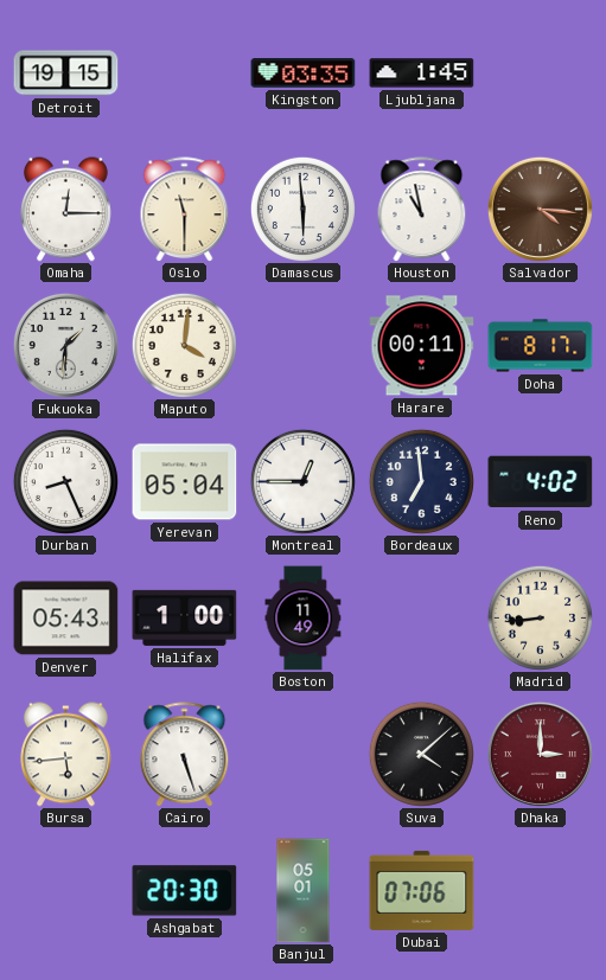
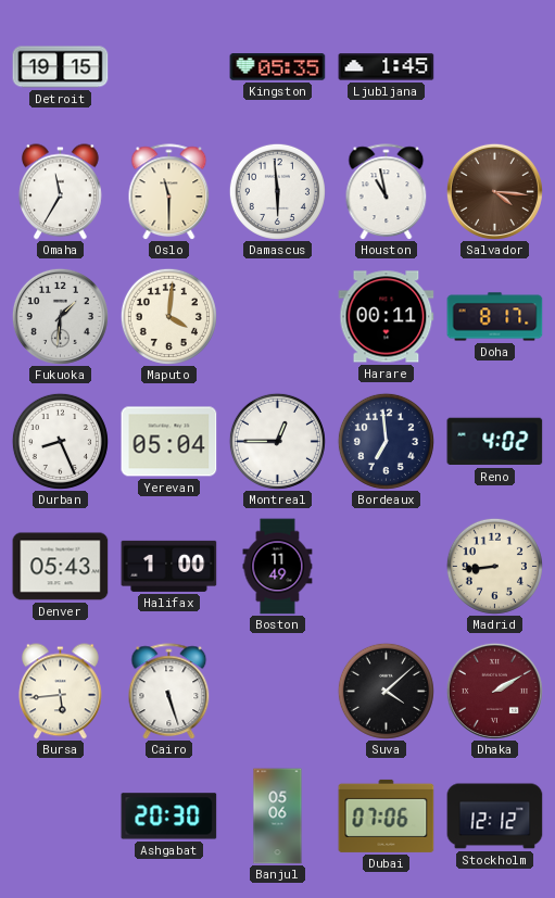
Kingston: 03:35 -> 05:35 (278, 67)
Omaha: 12:15 -> 11:35 (60, 192)
Dhaka: 3:00 -> 2:10 (494, 691)
Banjul: 05:01 -> 05:06 (278, 817)
Stockholm: none -> 12:12 (495, 817)
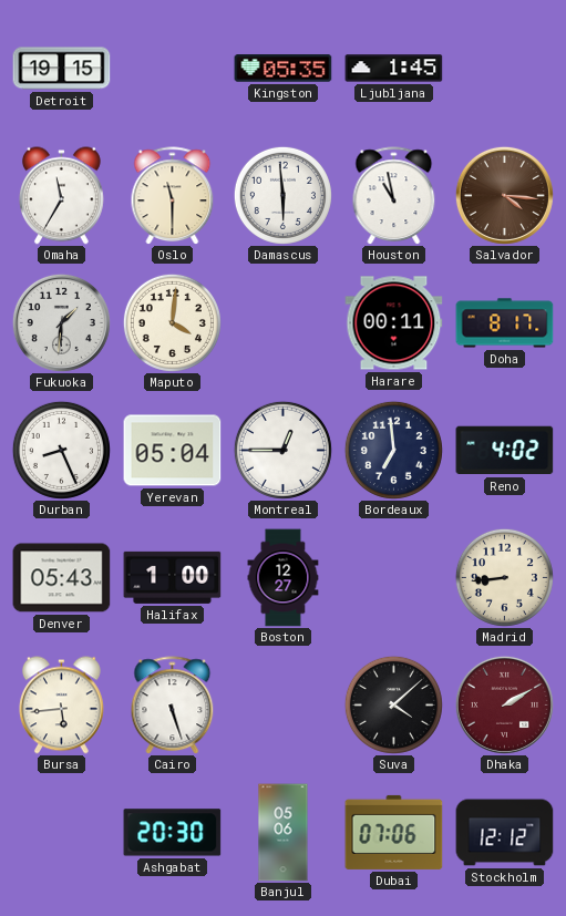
Boston: 11:49 -> 12:27 (284, 578)
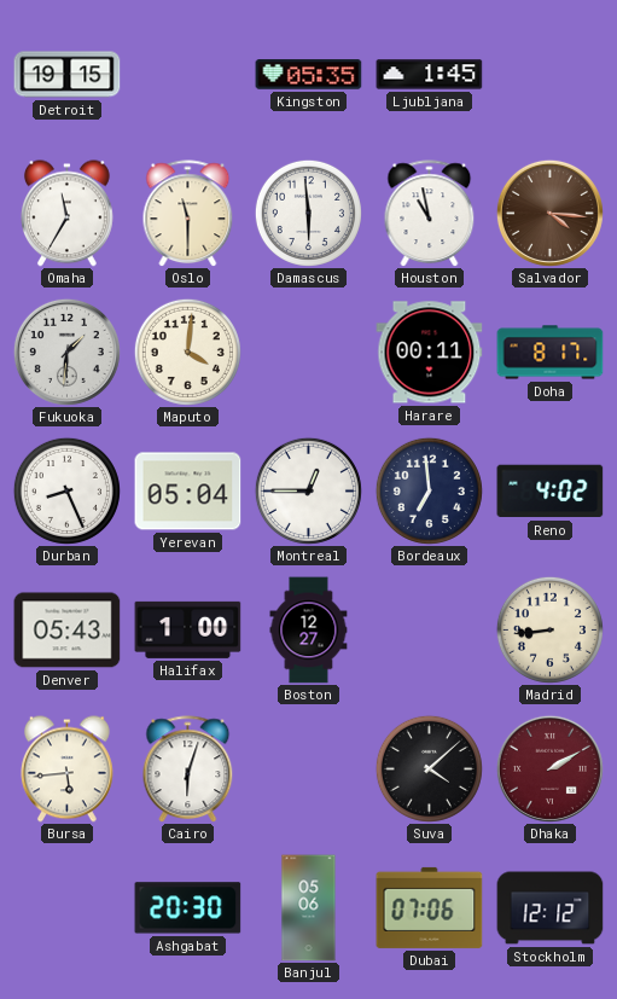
Cairo: 5:27 -> 6:03 (188, 769)
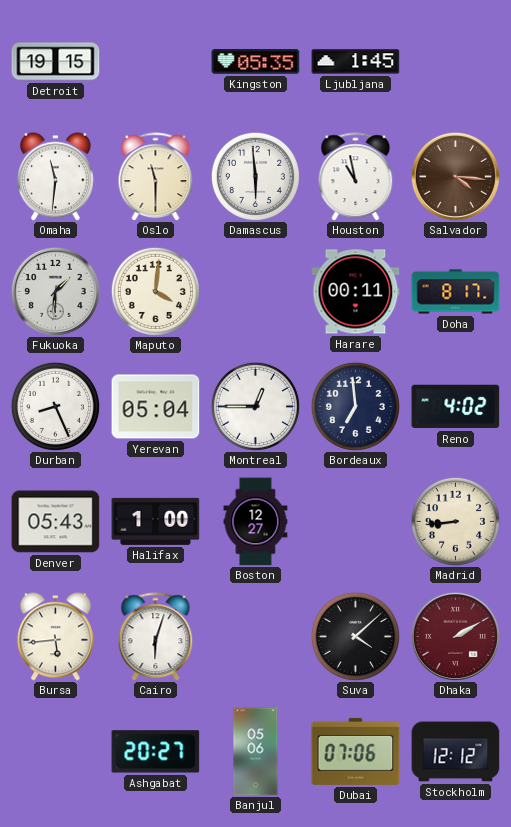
Omaha: 11:35 -> 11:31 (55, 177)
Ashgabat: 20:30 -> 20:27 (156, 752)
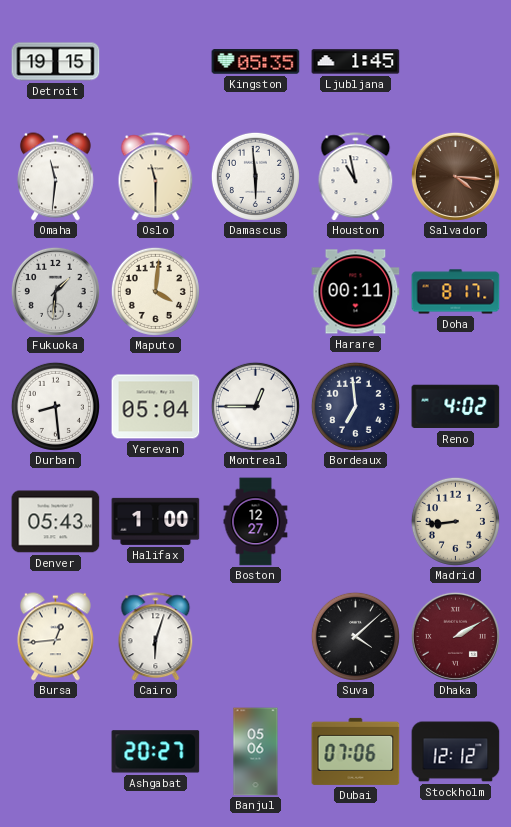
Durban: 8:26 -> 8:29 (55, 406)
Bursa: 5:44 -> 12:44 (55, 637)
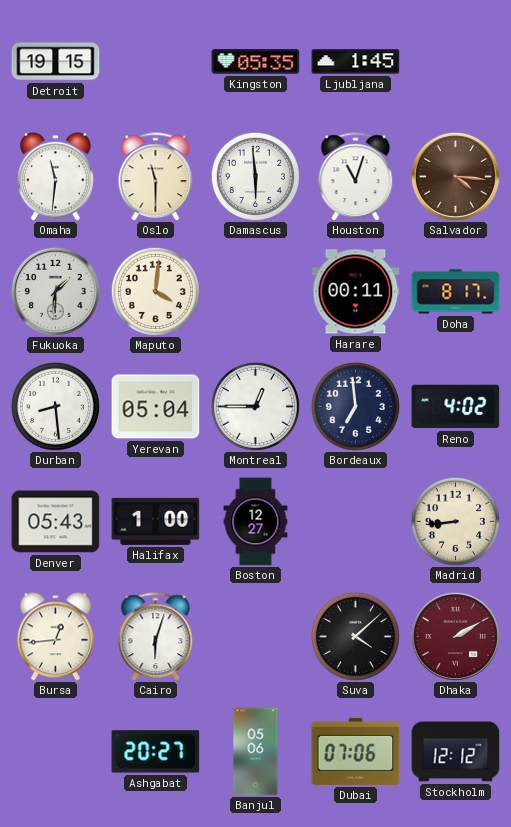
Houston: 10:58 -> 11:03 (356, 177)
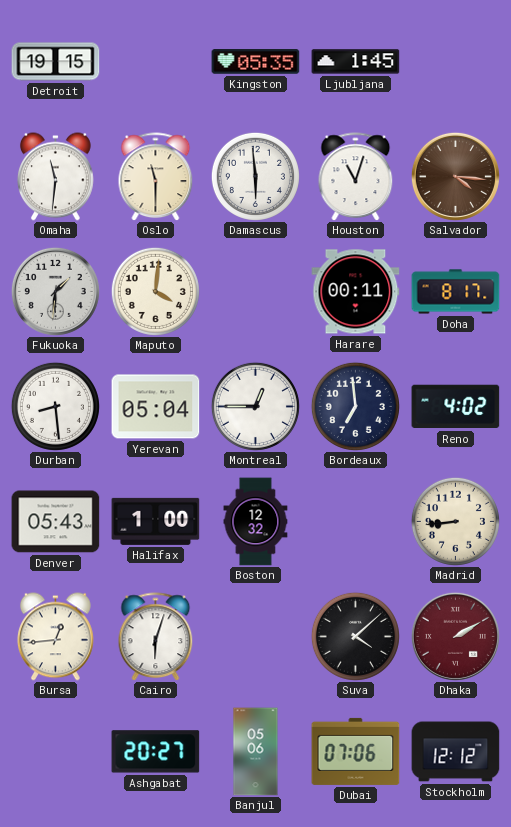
Boston: 12:27 -> 12:32 (256, 522)
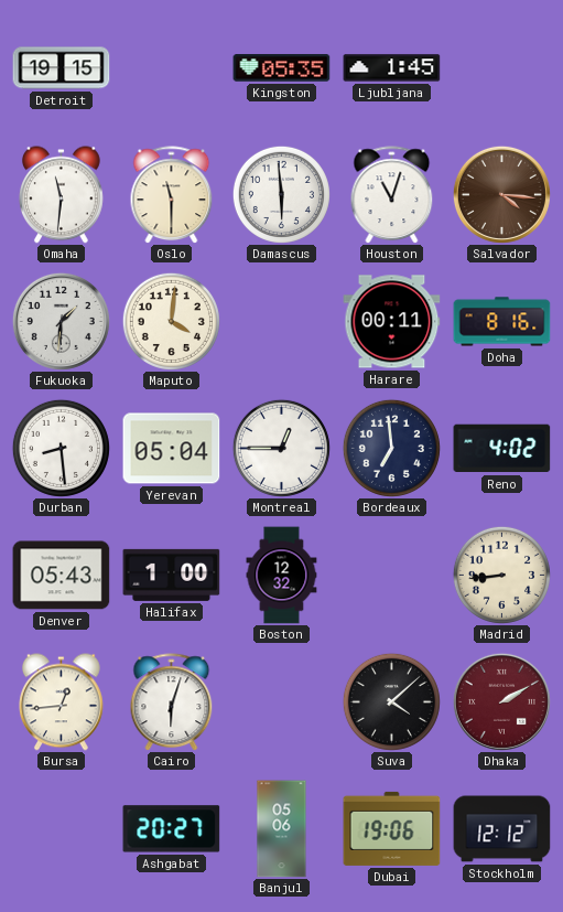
Doha: 8:17 -> 8:16 (502, 322)
Dubai: 07:06 -> 19:06 (392, 828)
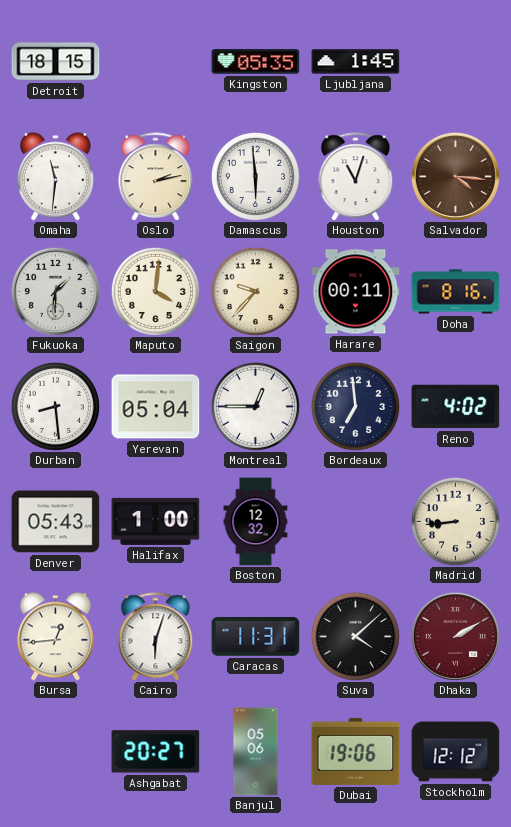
Detroit: 19:15 -> 18:15 (56, 62)
Oslo: 11:30 -> 2:13 (156, 177)
Saigon: none -> 9:37 (255, 291)
Caracas: none -> 11:31 (256, 637)
